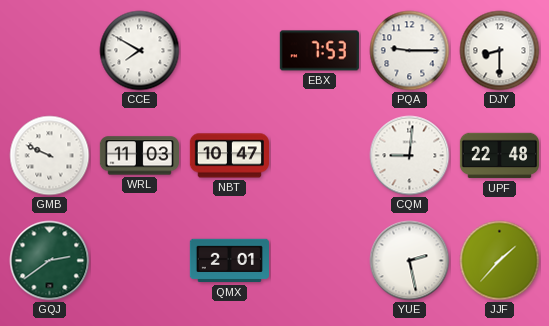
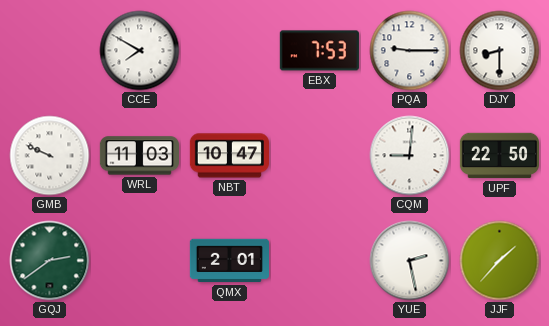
UPF: 22:48 -> 22:50 (499, 156)
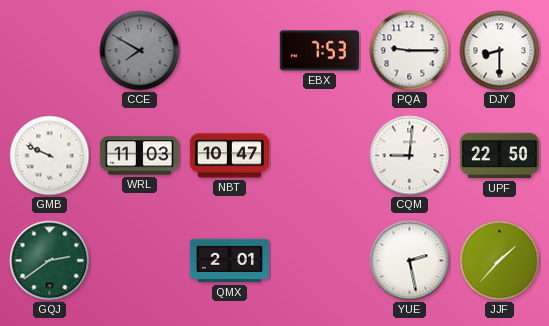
CCE dial: white -> grey (140, 51)
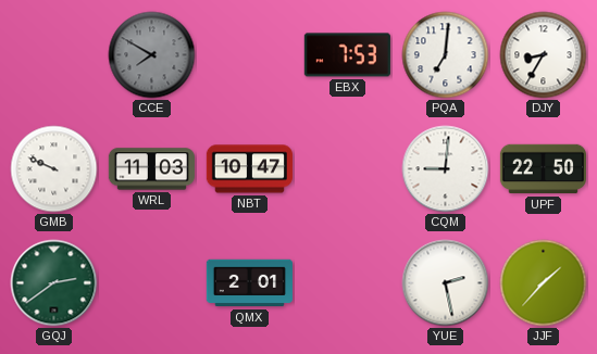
PQA: 9:15 -> 7:01 (446, 55)
DJY: 8:30 -> 8:35 (544, 55)
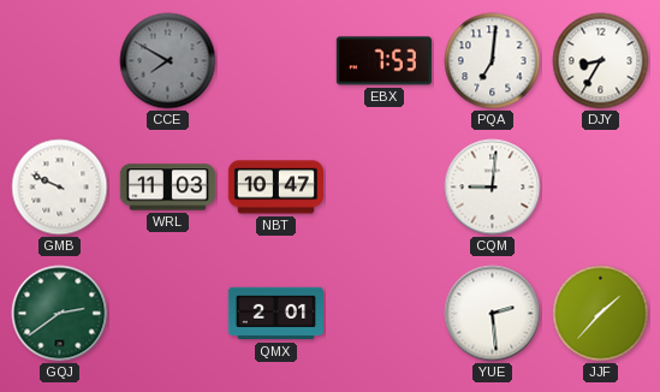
UPF: 22:50 -> none (543, 169)
YUE: 2:28 -> 2:29 (493, 314)
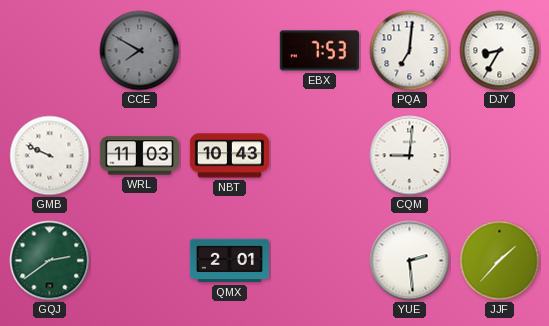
NBT: 10:47 -> 10:43 (229, 156)
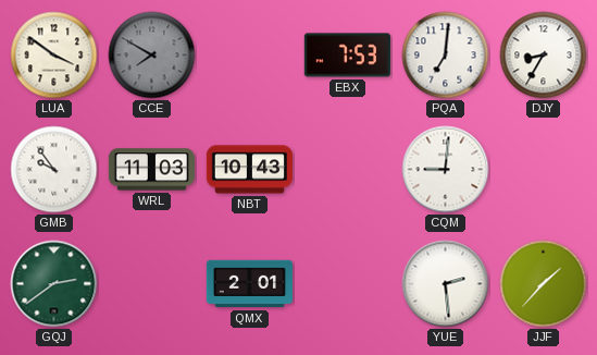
LUA: none -> 3:51 (54, 56)
GMB: 9:49 -> 9:54 (54, 170)
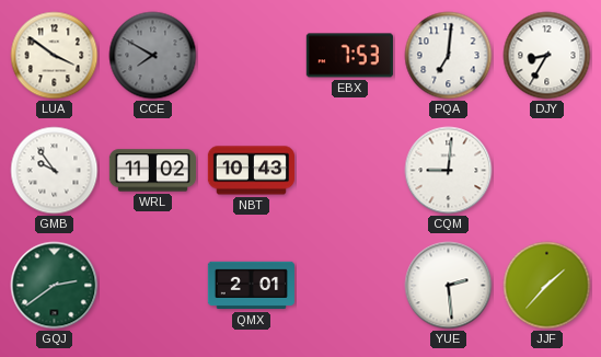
WRL: 11:03 -> 11:02 (152, 171)
